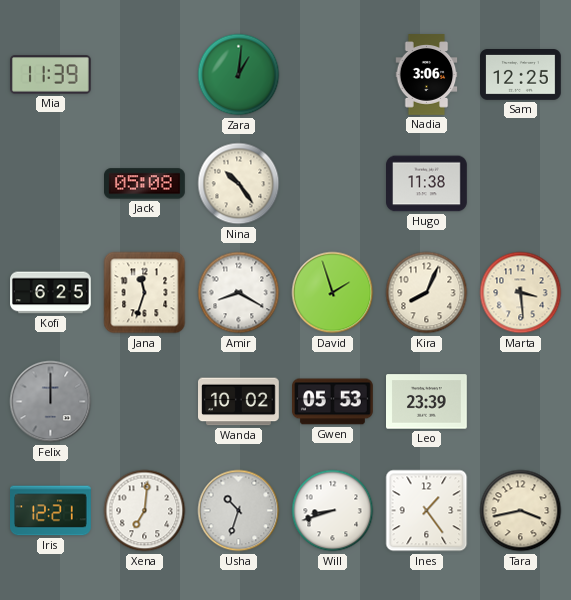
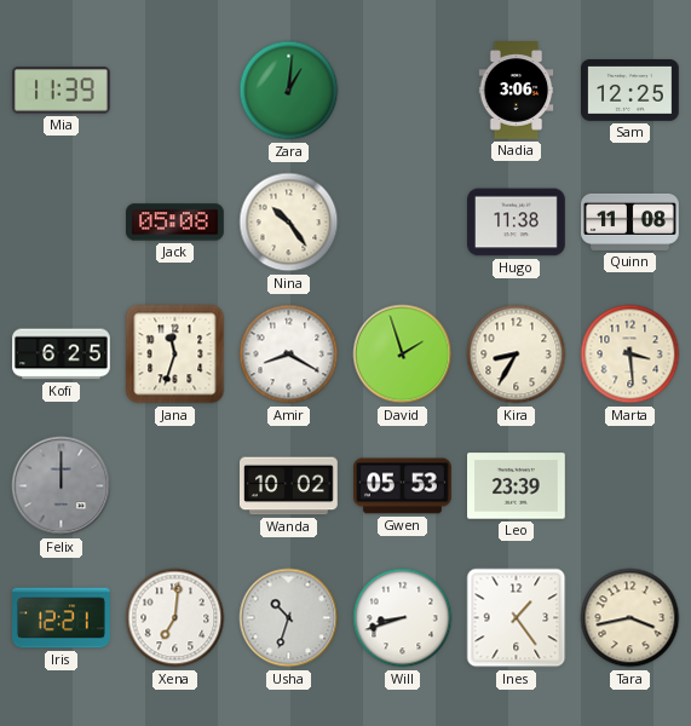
Quinn: none -> 11:08 (630, 221)
Kira: 8:04 -> 8:35 (517, 355)
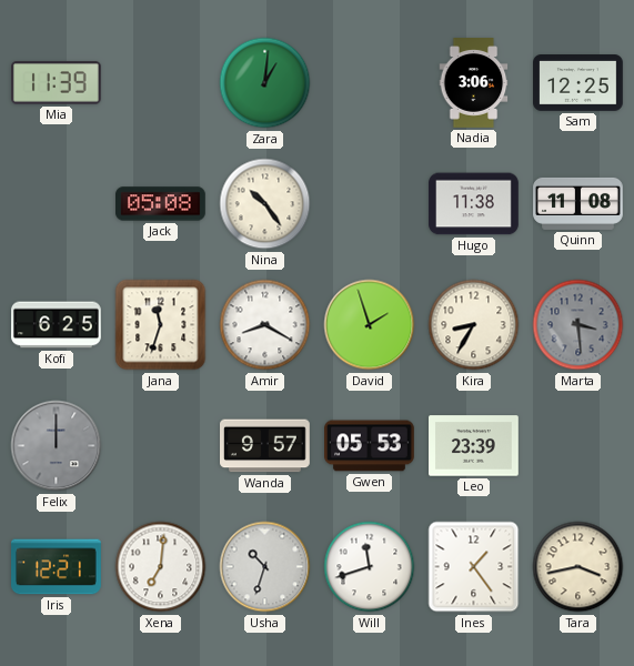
Marta dial: cream -> grey (578, 325)
Wanda: 10:02 -> 9:57 (265, 446)
Will: 8:42 -> 11:42 (370, 567)
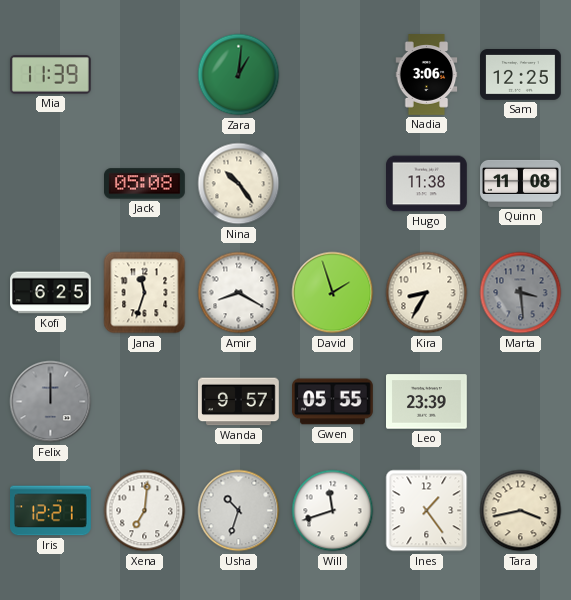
Gwen: 05:53 -> 05:55 (333, 402)
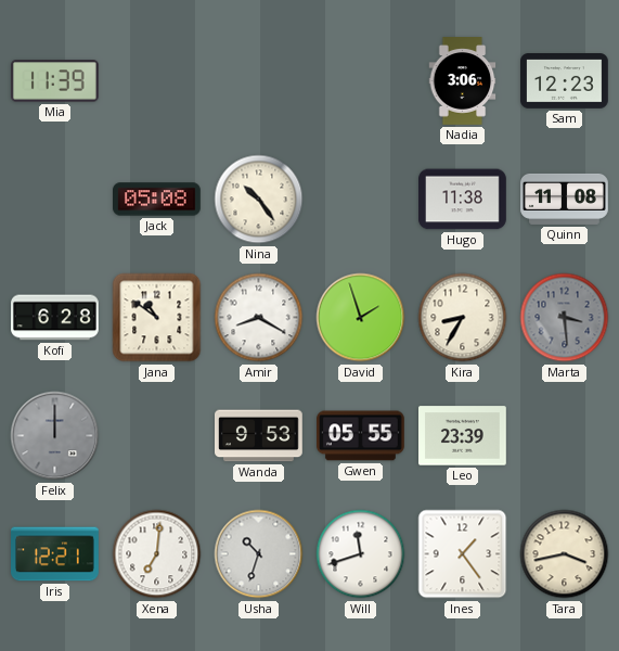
Zara: 1:01 -> none (239, 75)
Sam: 12:25 -> 12:23 (565, 81)
Kofi: 6:25 -> 6:28 (55, 318)
Jana: 11:33 -> 10:51 (157, 318)
Wanda: 9:57 -> 9:53 (259, 436)
